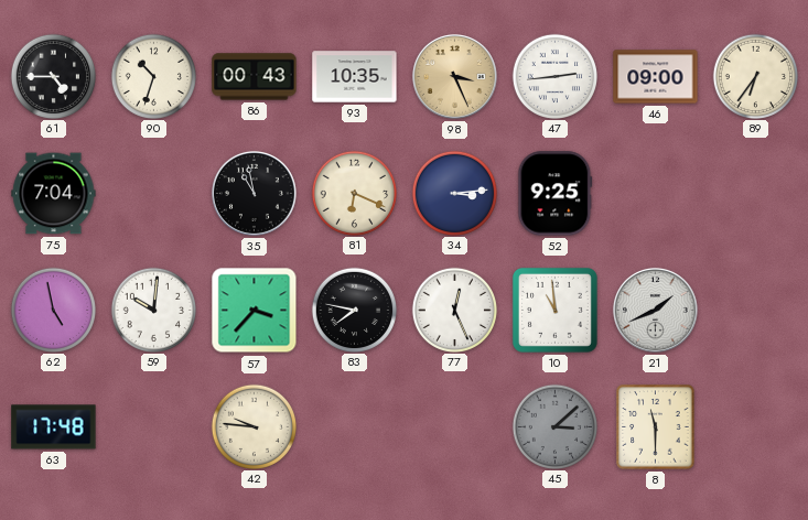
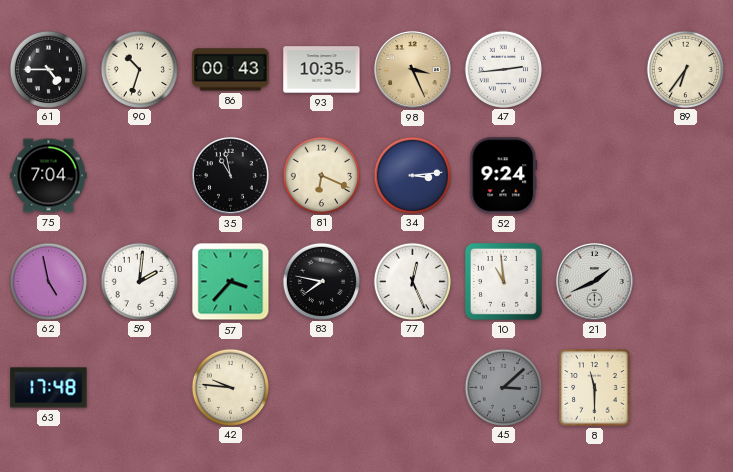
46: 09:00 -> none (656, 77)
52: 9:25 -> 9:24 (504, 176)
59: 10:01 -> 2:01 (139, 281)
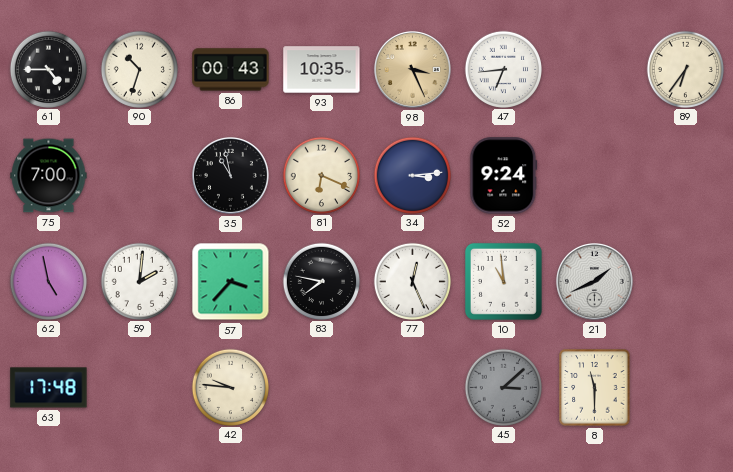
47: 2:44 -> 6:44 (503, 69)
75: 7:04 -> 7:00 (49, 176)
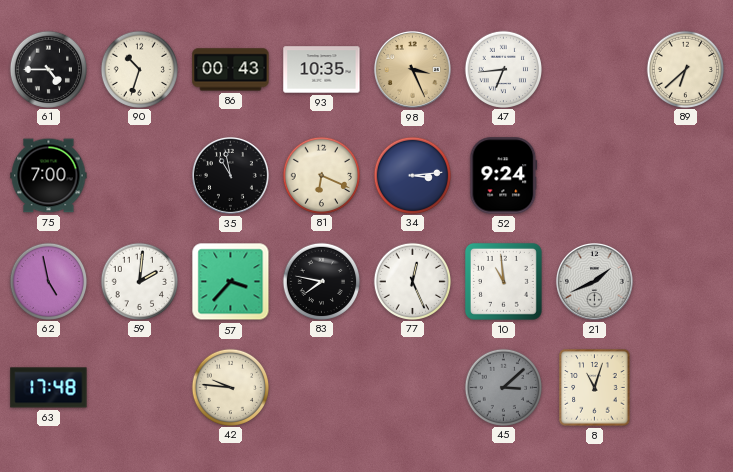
89: 6:36 -> 6:38 (685, 69)
8: 11:30 -> 11:03 (595, 388)
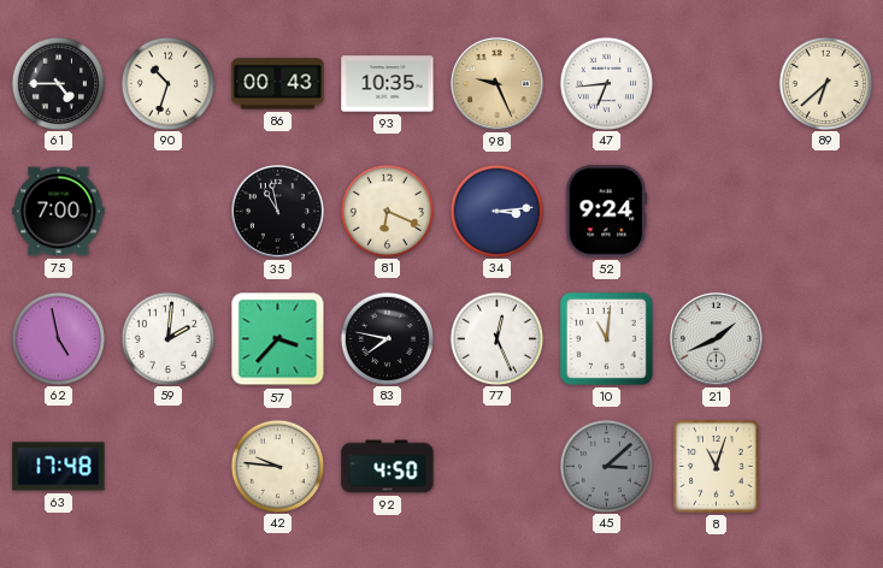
98: 3:26 -> 9:26 (496, 83)
10: 10:59 -> 11:01 (606, 338)
92: none -> 4:50 (388, 467)
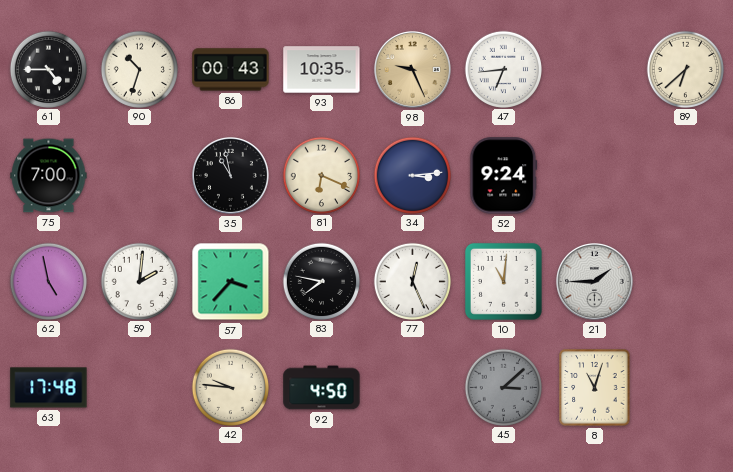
21: 1:41 -> 1:45 (594, 281)
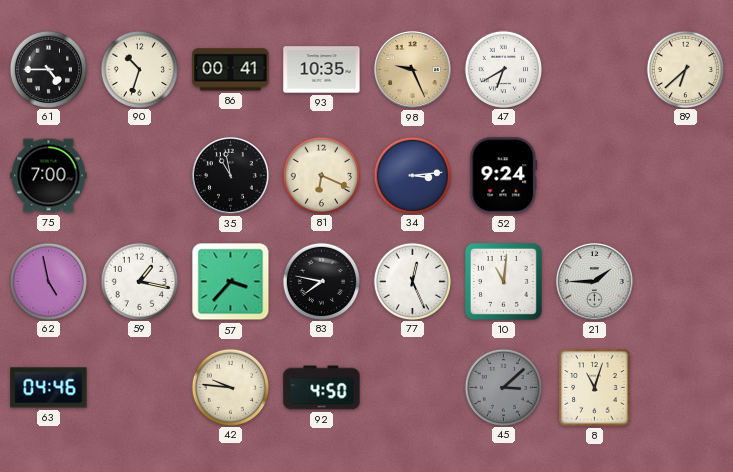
86: 00:43 -> 00:41 (231, 70)
47: 6:44 -> 6:40 (503, 69)
59: 2:01 -> 1:17 (139, 281)
63: 17:48 -> 04:46 (49, 388)
